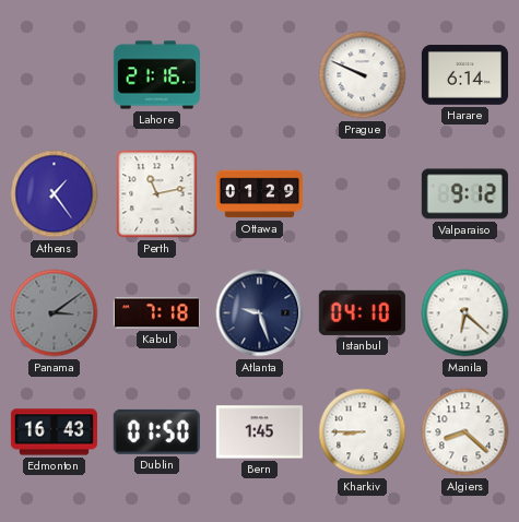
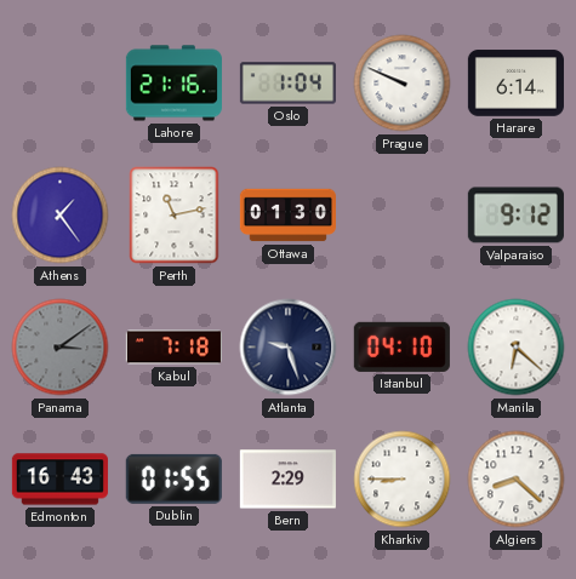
Oslo: none -> 1:04 (287, 84)
Ottawa: 01:29 -> 01:30 (287, 216)
Dublin: 01:50 -> 01:55 (173, 478)
Bern: 1:45 -> 2:29 (287, 480)
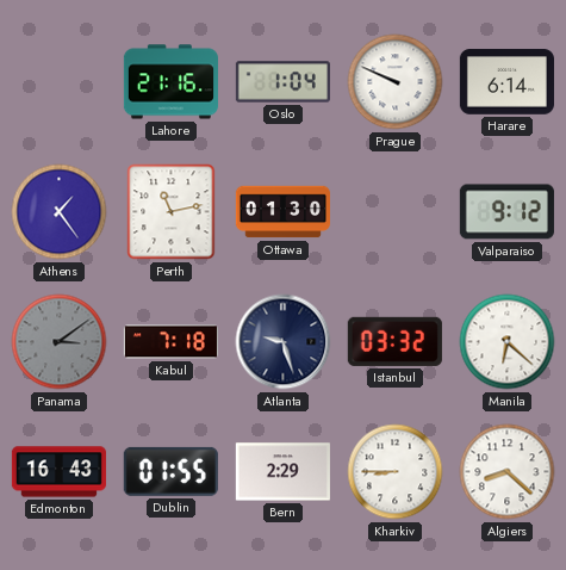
Istanbul: 04:10 -> 03:32 (394, 341)
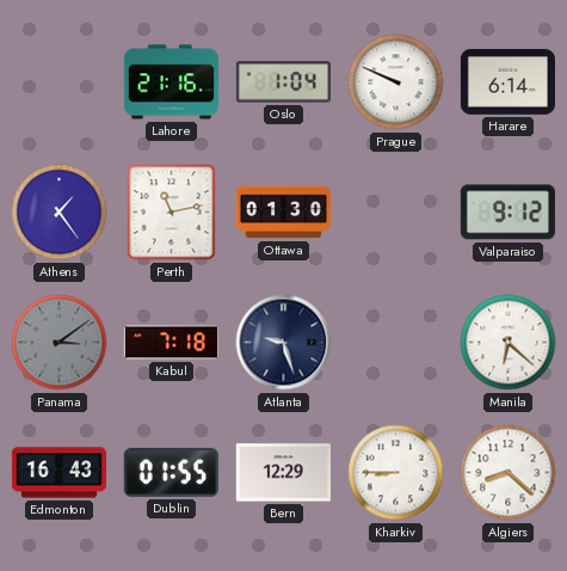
Istanbul: 03:32 -> none (394, 341)
Bern: 2:29 -> 12:29 (283, 473)
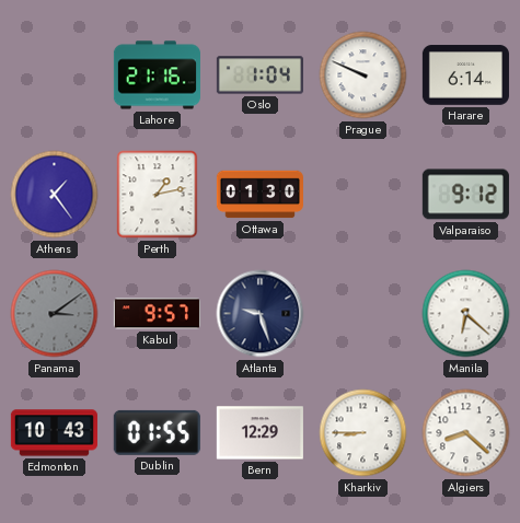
Perth: 11:13 -> 1:13 (158, 195)
Kabul: 7:18 -> 9:57 (157, 314)
Edmonton: 16:43 -> 10:43 (54, 433)
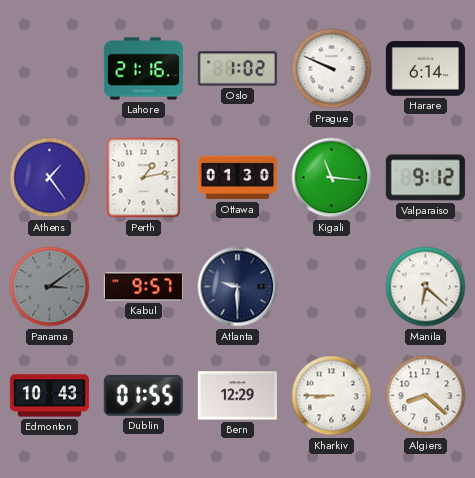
Oslo: 1:04 -> 1:02 (237, 69)
Kigali: none -> 11:16 (332, 178)
Atlanta: 9:27 -> 9:30 (238, 287)
